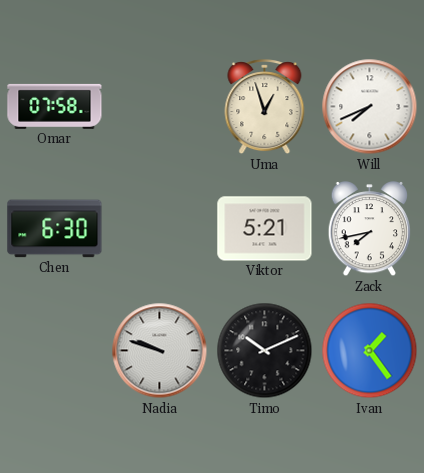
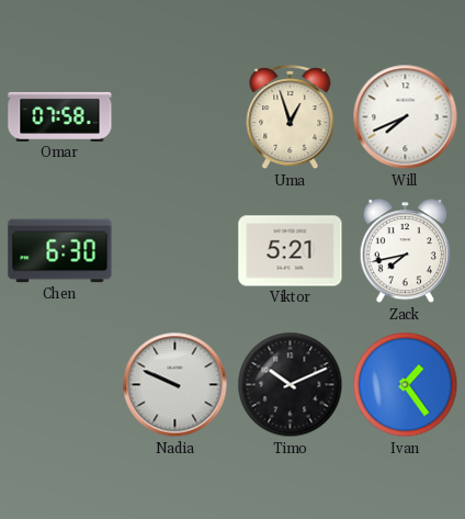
Nadia: 9:48 -> 9:49 (175, 385)
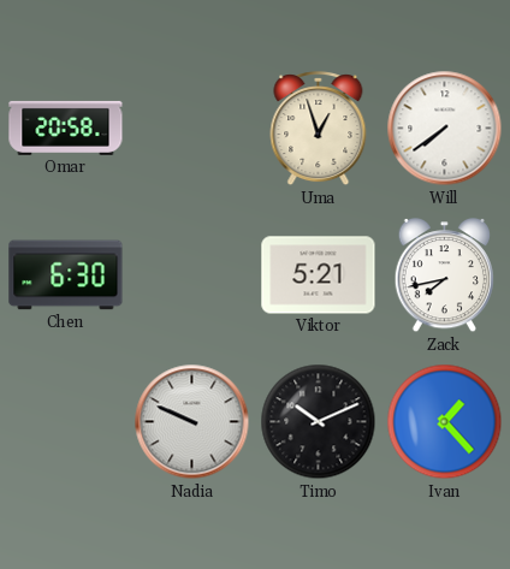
Omar: 07:58 -> 20:58 (66, 128)
Will: 7:41 -> 7:39 (445, 129)
Ivan: 1:24 -> 1:23 (445, 422)
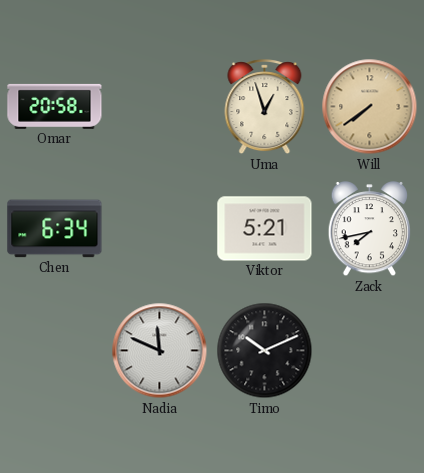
Will dial: white -> champagne (370, 107)
Chen: 6:30 -> 6:34 (55, 229)
Nadia: 9:49 -> 11:49 (160, 351)
Ivan: 1:23 -> none (445, 422)
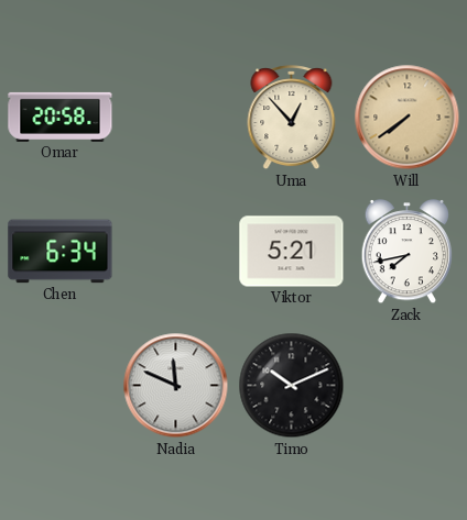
Uma: 12:57 -> 12:53 (292, 118)
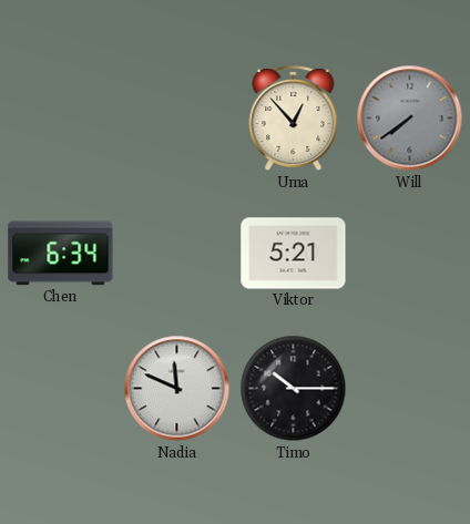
Omar: 20:58 -> none (61, 117)
Will dial: champagne -> grey (410, 119)
Zack: 7:43 -> none (408, 253)
Timo: 10:11 -> 10:15 (294, 389)
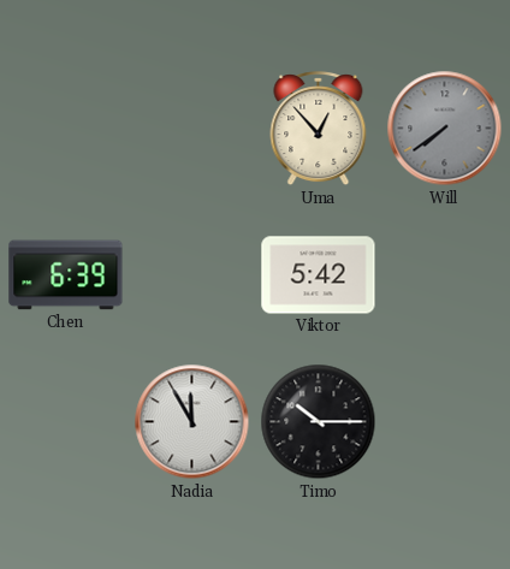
Chen: 6:34 -> 6:39 (66, 275)
Viktor: 5:21 -> 5:42 (319, 275)
Nadia: 11:49 -> 11:55 (192, 422)
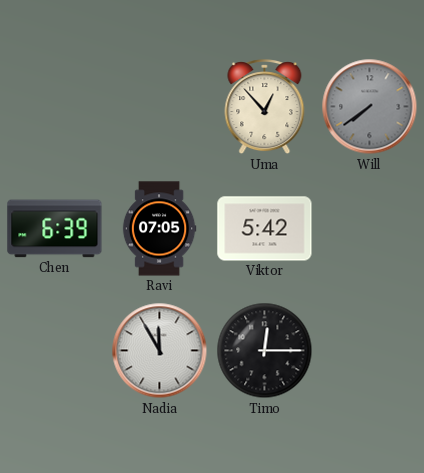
Ravi: none -> 07:05 (159, 229)
Timo: 10:15 -> 12:15 (265, 351)
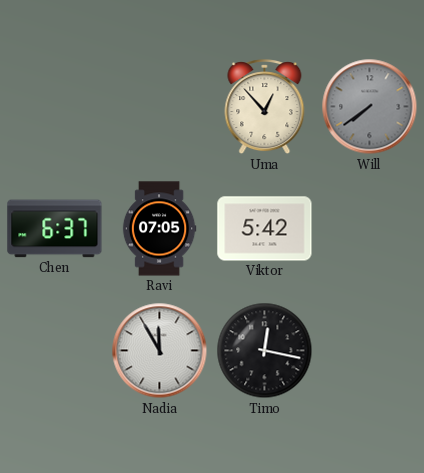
Chen: 6:39 -> 6:37 (55, 229)
Timo: 12:15 -> 12:17 (265, 351)
